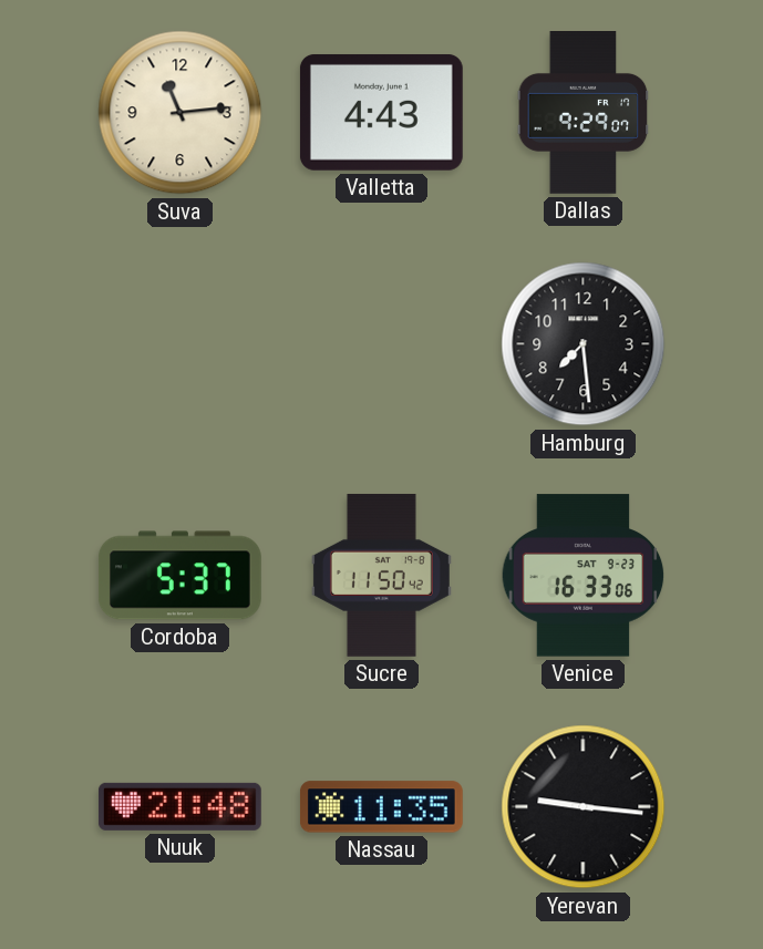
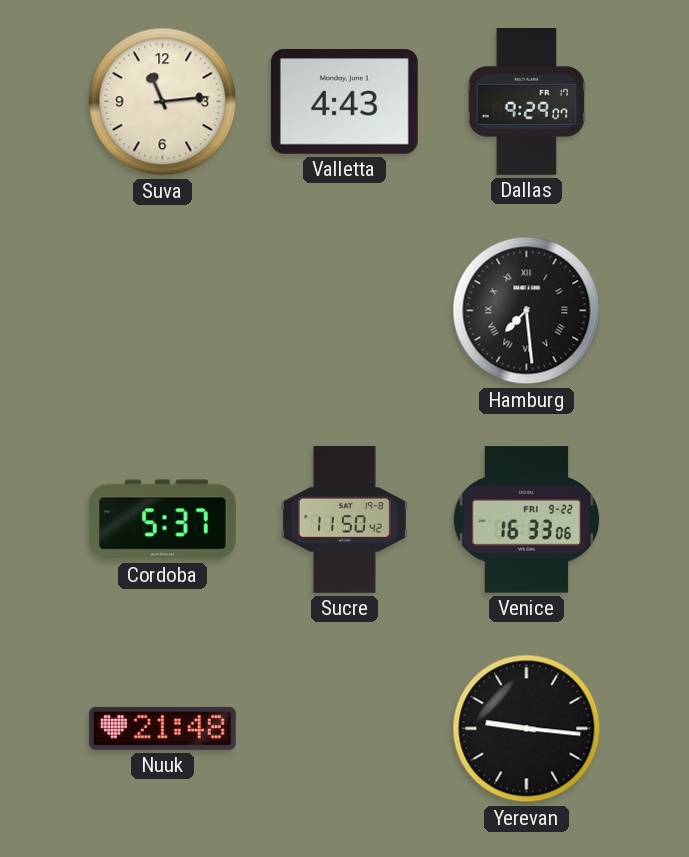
Hamburg numerals: Arabic -> Roman (527, 311)
Venice date: SAT 9-23 -> FRI 9-22 (527, 520)
Nassau: 11:35 -> none (381, 807)
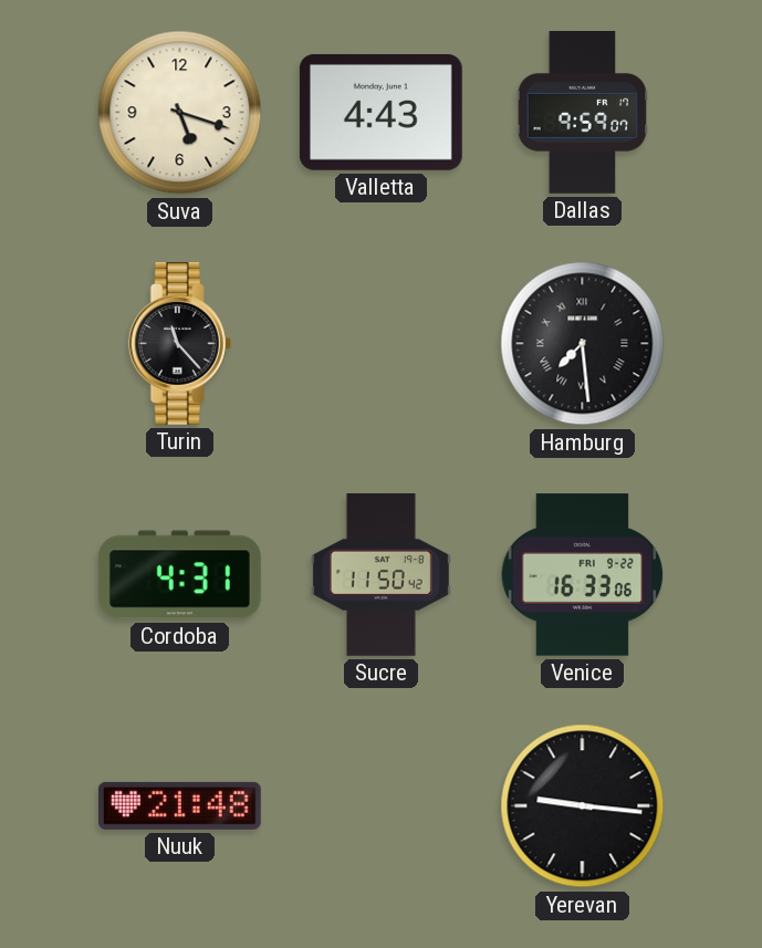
Suva: 11:14 -> 5:18 (180, 113)
Dallas: 9:29 -> 9:59 (583, 113)
Turin: none -> 11:23 (179, 343)
Cordoba: 5:37 -> 4:31 (179, 575)
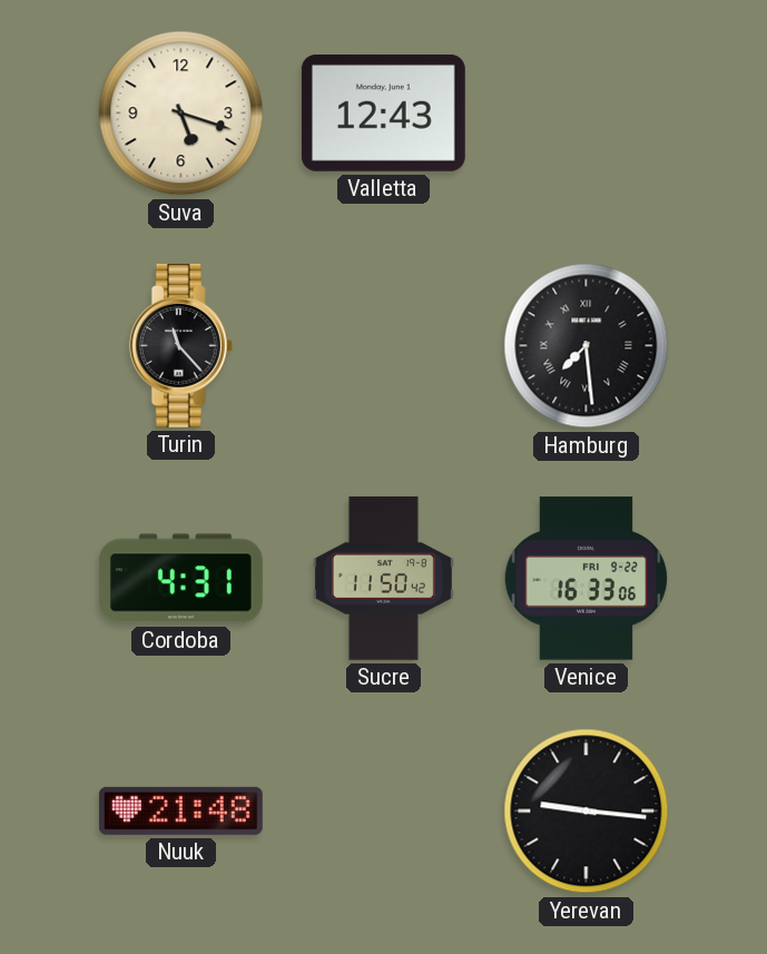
Valletta: 4:43 -> 12:43 (383, 112)
Dallas: 9:59 -> none (583, 113)
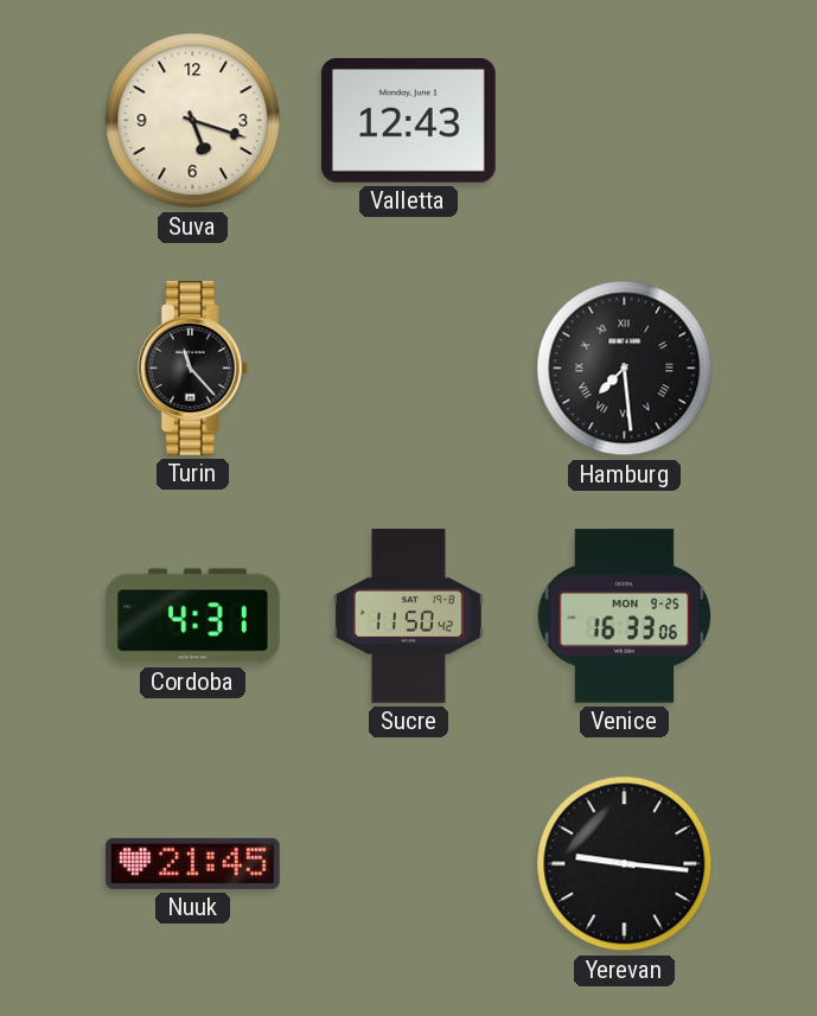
Venice date: FRI 9-22 -> MON 9-25 (625, 616)
Nuuk: 21:48 -> 21:45 (192, 863)
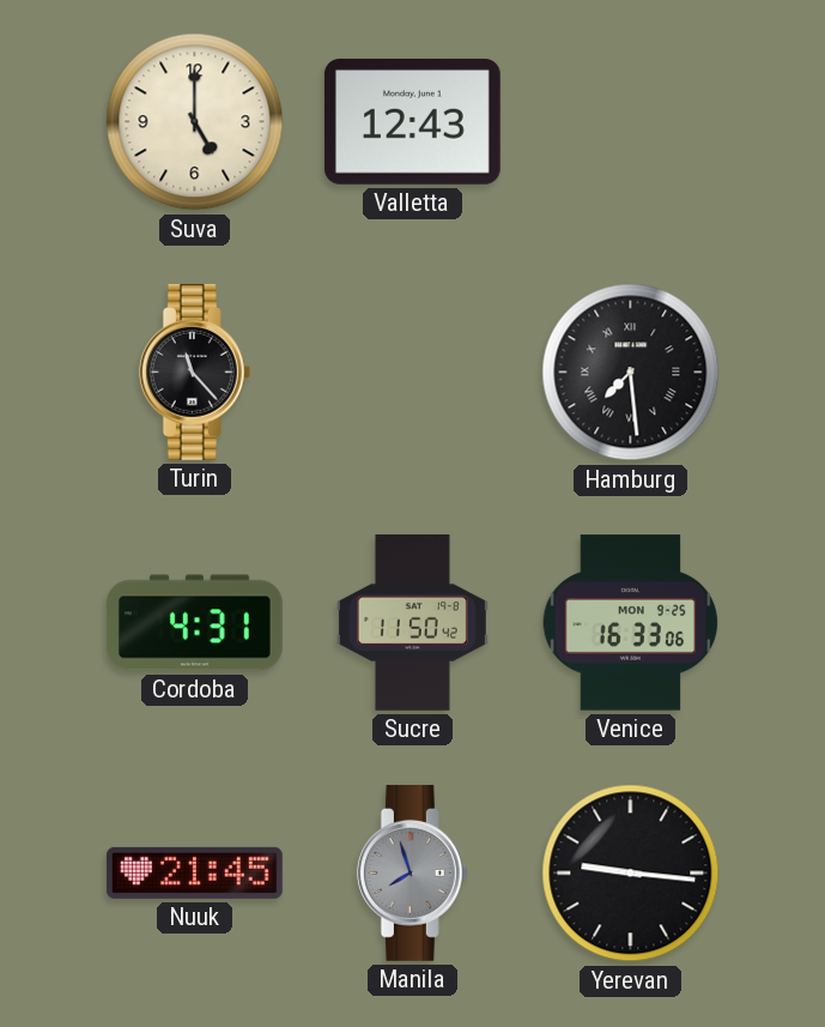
Suva: 5:18 -> 5:00 (195, 122)
Manila: none -> 7:57 (412, 872)
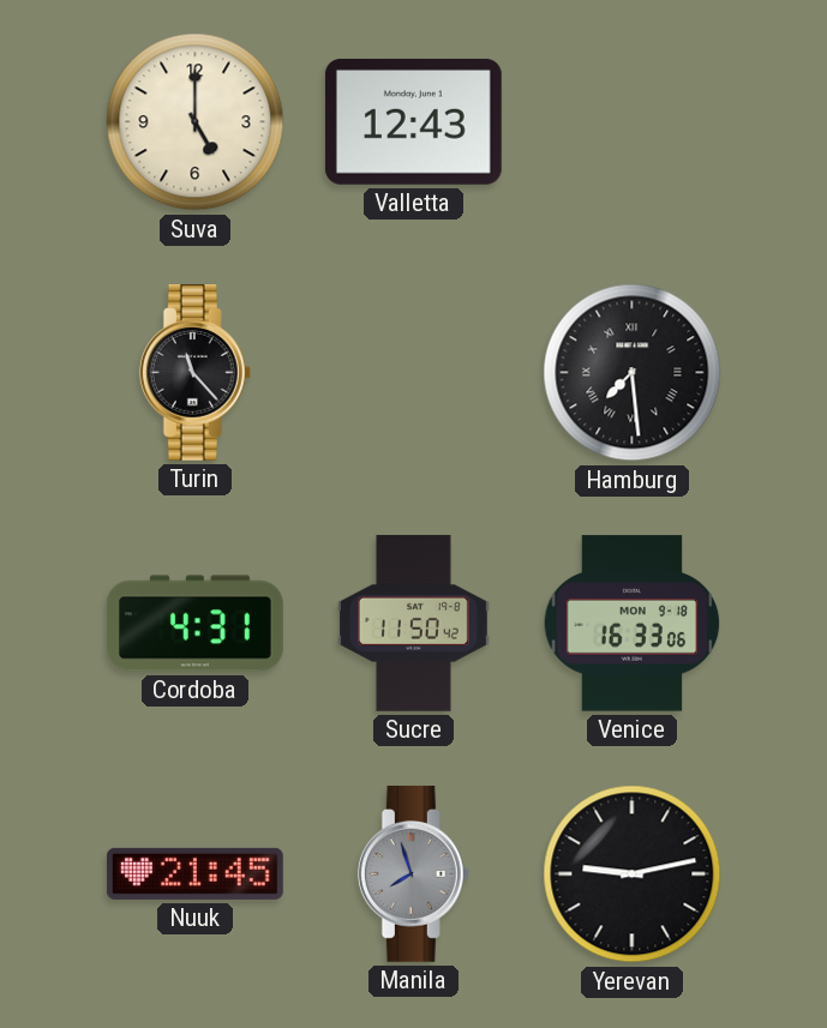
Venice date: MON 9-25 -> MON 9-18 (633, 624)
Yerevan: 9:16 -> 9:13 (633, 874)
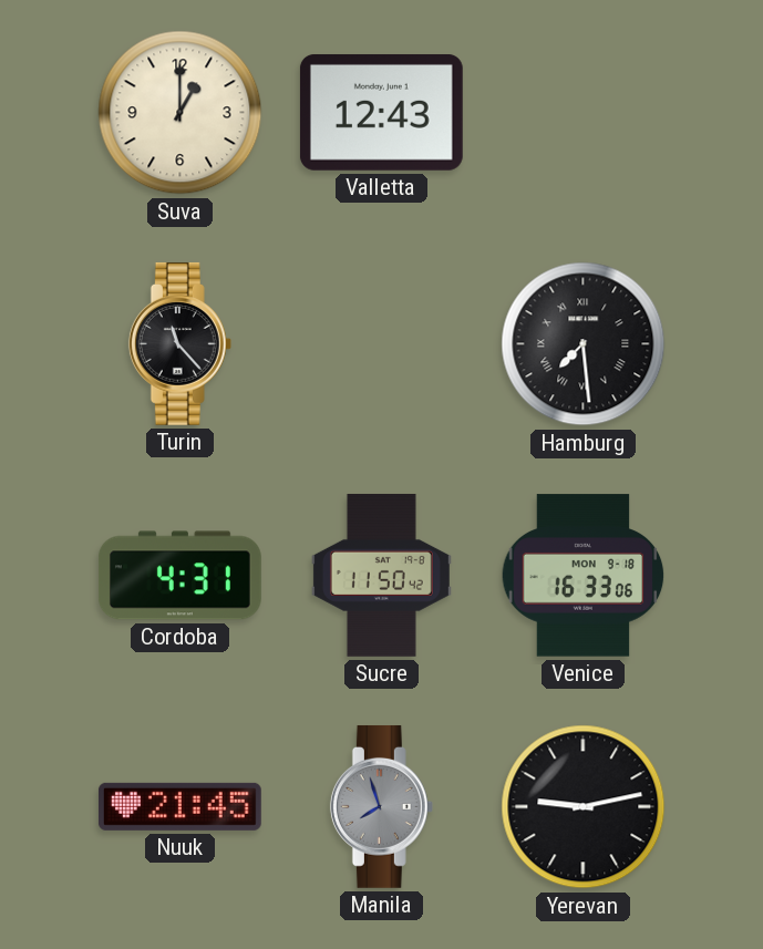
Suva: 5:00 -> 1:00 (181, 113)
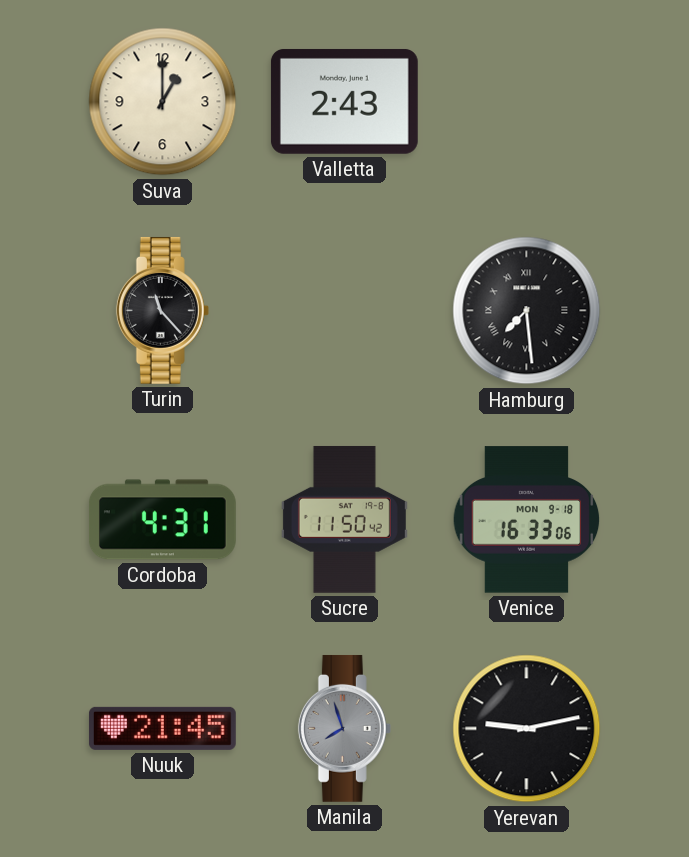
Valletta: 12:43 -> 2:43 (344, 101)
